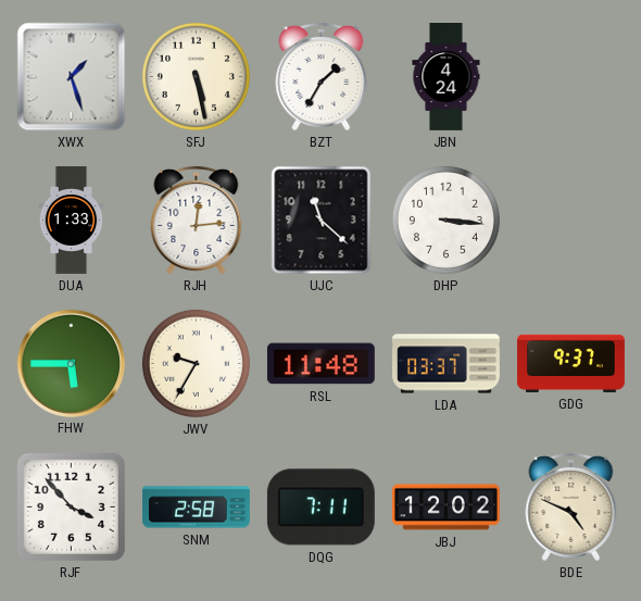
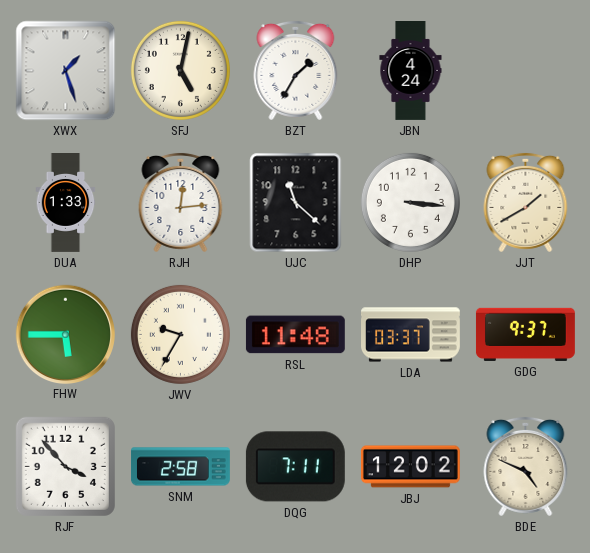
SFJ: 5:28 -> 5:02 (180, 70)
JJT: none -> 1:40 (526, 202)
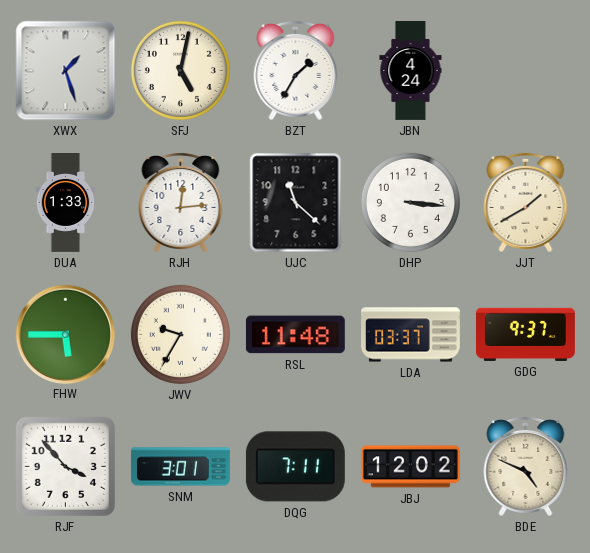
SNM: 2:58 -> 3:01 (181, 467)
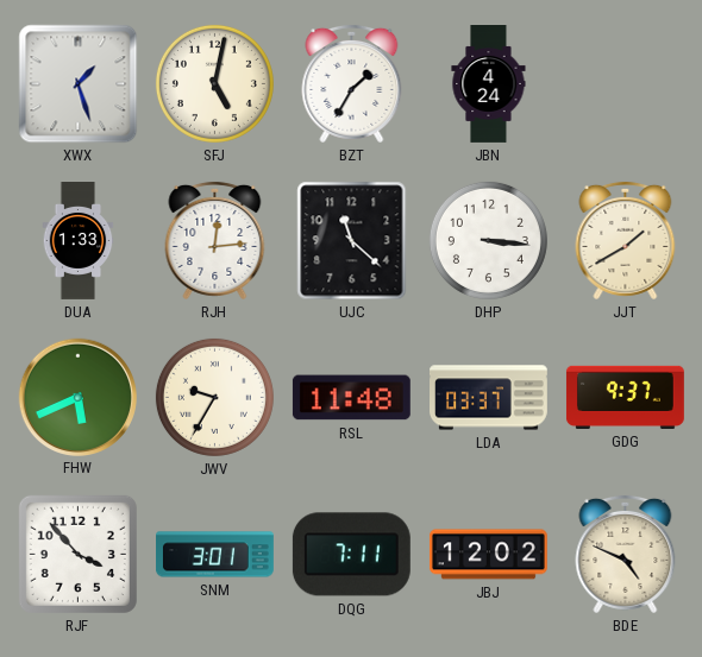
FHW: 5:45 -> 5:41 (77, 397)
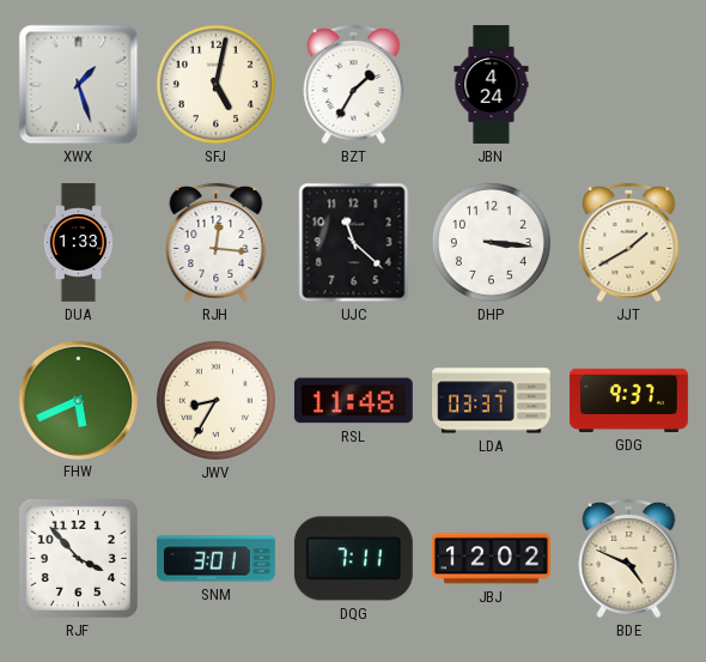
RJH: 12:14 -> 12:16 (217, 242)
JWV: 9:35 -> 8:35 (215, 400)
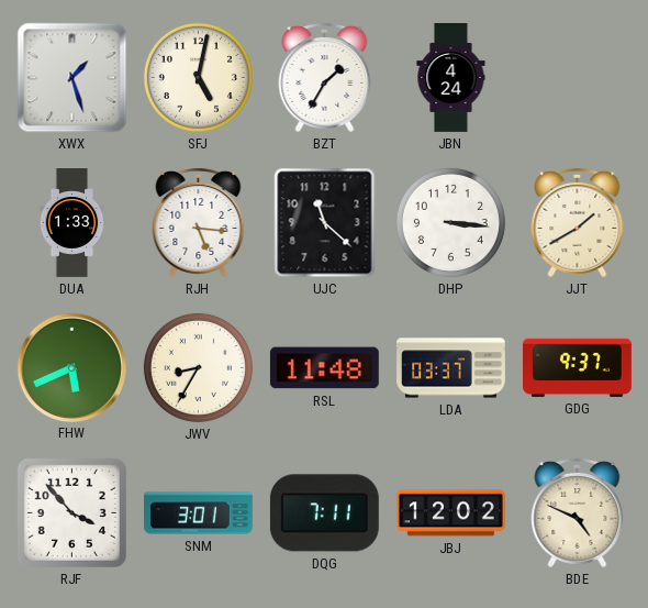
RJH: 12:16 -> 5:16 (199, 222)
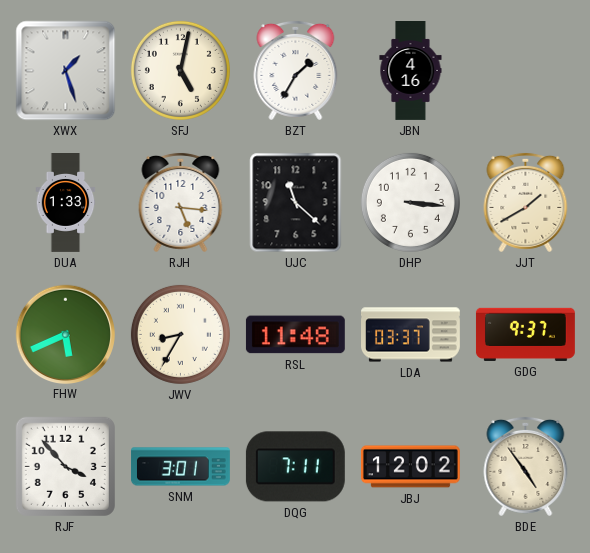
JBN: 4:24 -> 4:16 (411, 71)
BDE: 4:49 -> 4:54 (526, 466)
